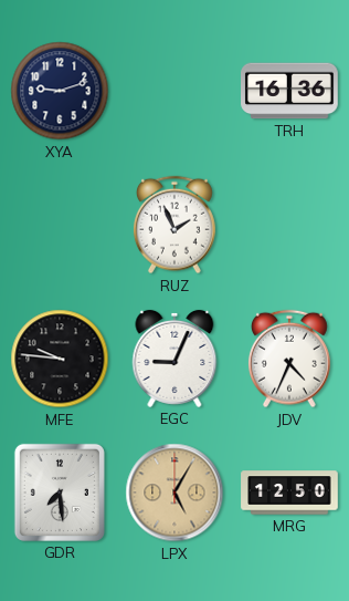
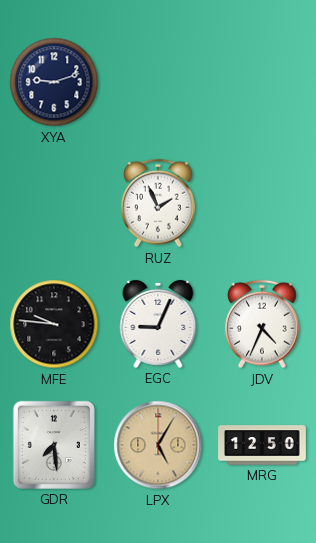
TRH: 16:36 -> none (289, 91)
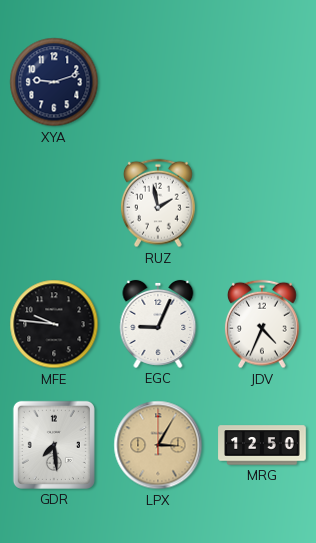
RUZ: 1:56 -> 1:58 (158, 203)
LPX: 5:05 -> 3:05 (158, 445)
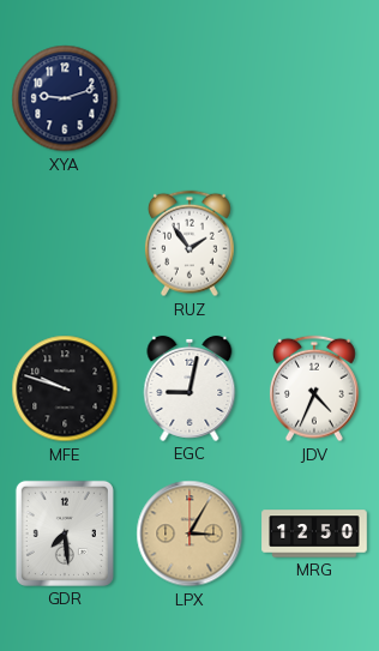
RUZ: 1:58 -> 1:54 (189, 243)
MFE: 9:46 -> 9:48 (65, 388)
EGC: 9:04 -> 9:02 (189, 388)
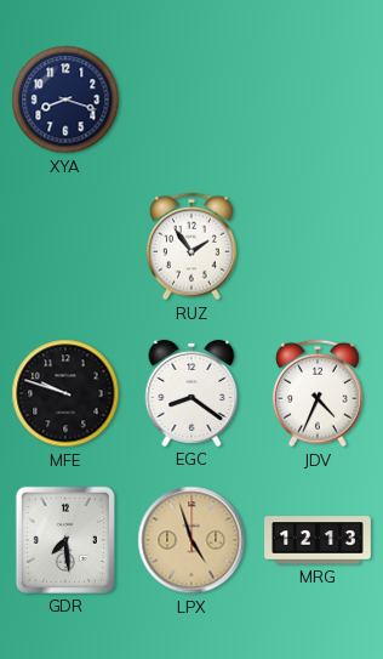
XYA: 9:12 -> 8:18 (65, 100)
EGC: 9:02 -> 8:21 (191, 393)
LPX: 3:05 -> 4:57 (191, 540)
MRG: 12:50 -> 12:13 (318, 540)
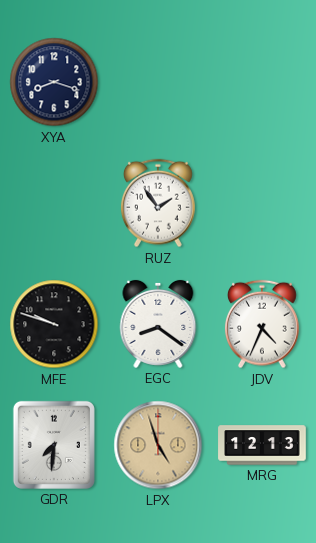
GDR: 7:29 -> 7:31 (54, 445)
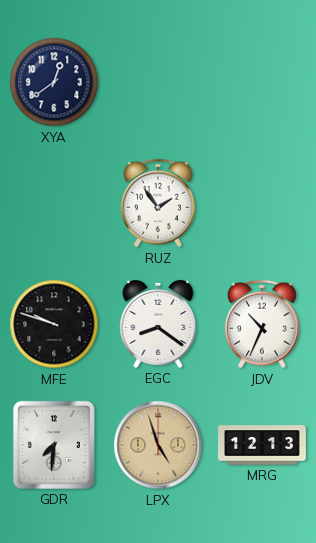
XYA: 8:18 -> 12:39 (54, 82)
JDV: 4:34 -> 10:34 (262, 324)
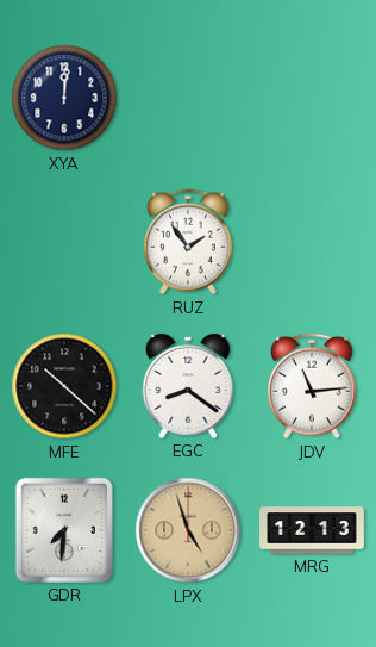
XYA: 12:39 -> 12:01 (64, 98)
MFE: 9:48 -> 10:22 (64, 386)
JDV: 10:34 -> 11:14 (312, 386)
